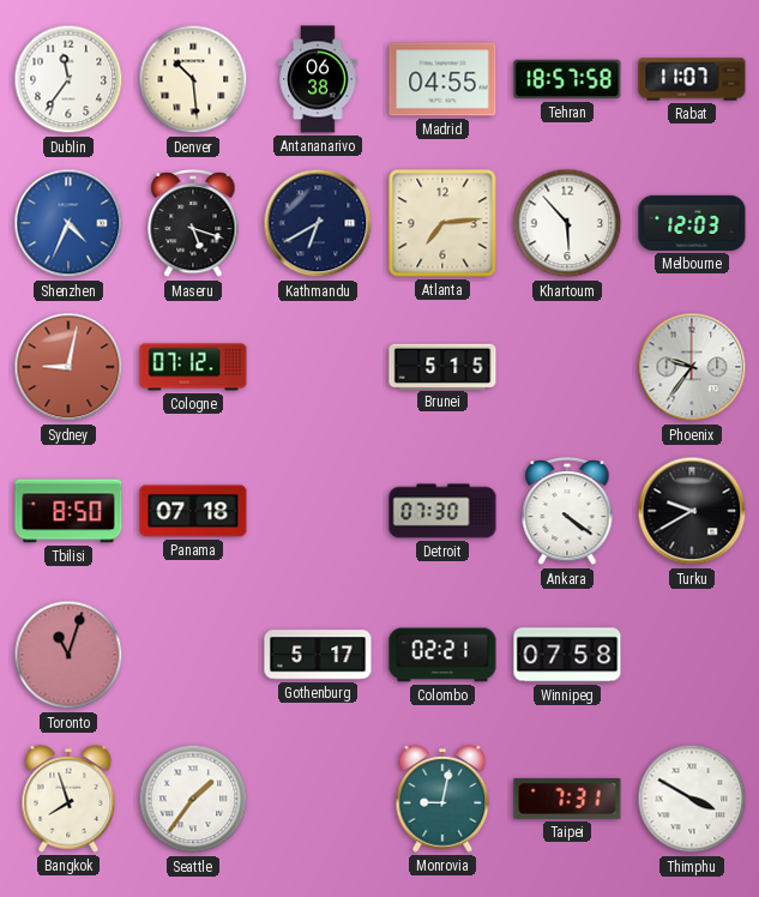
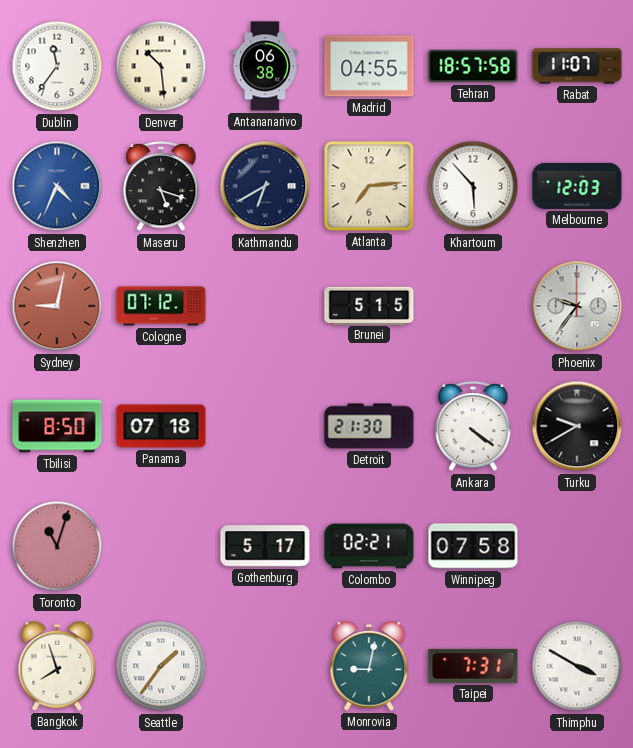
Detroit: 07:30 -> 21:30 (369, 426)
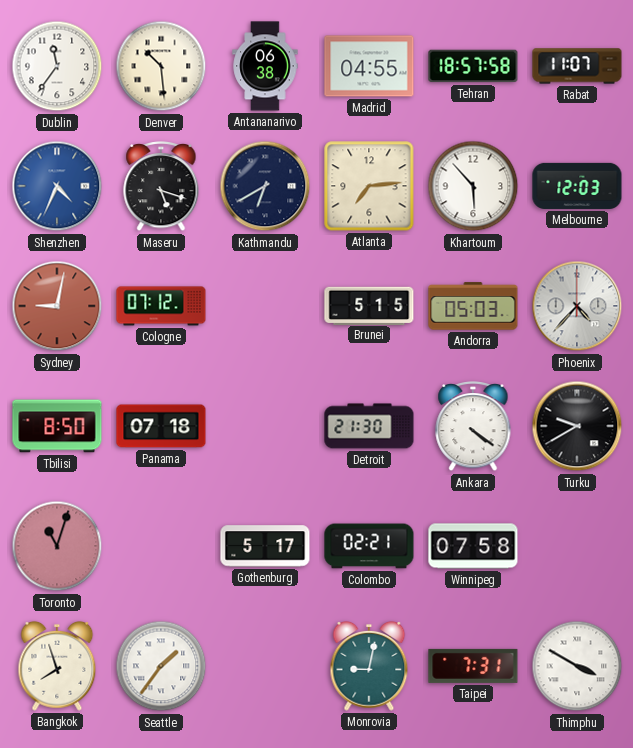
Andorra: none -> 05:03 (473, 306)
Phoenix: 9:36 -> 4:37 (577, 306)
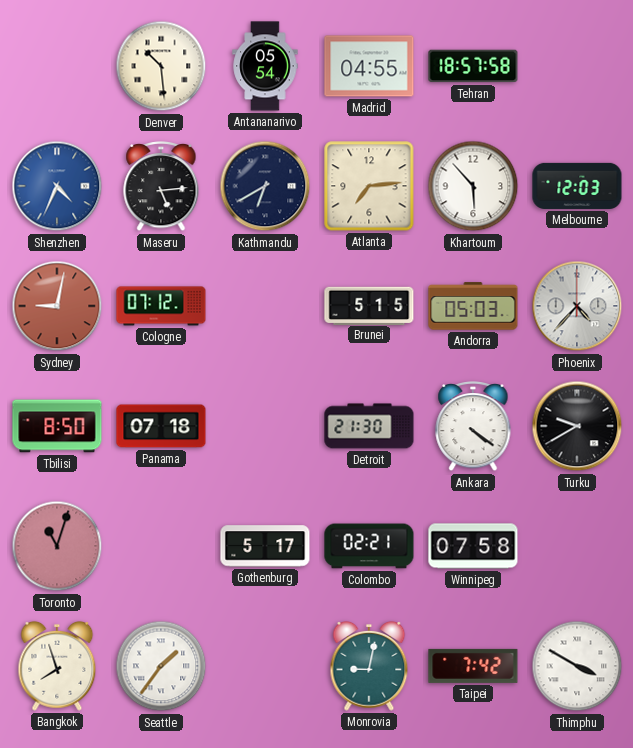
Dublin: 11:36 -> none (57, 66)
Antananarivo: 06:38 -> 05:54 (265, 66)
Rabat: 11:07 -> none (577, 66)
Maseru: 5:18 -> 5:14 (161, 187)
Taipei: 7:31 -> 7:42 (473, 666)
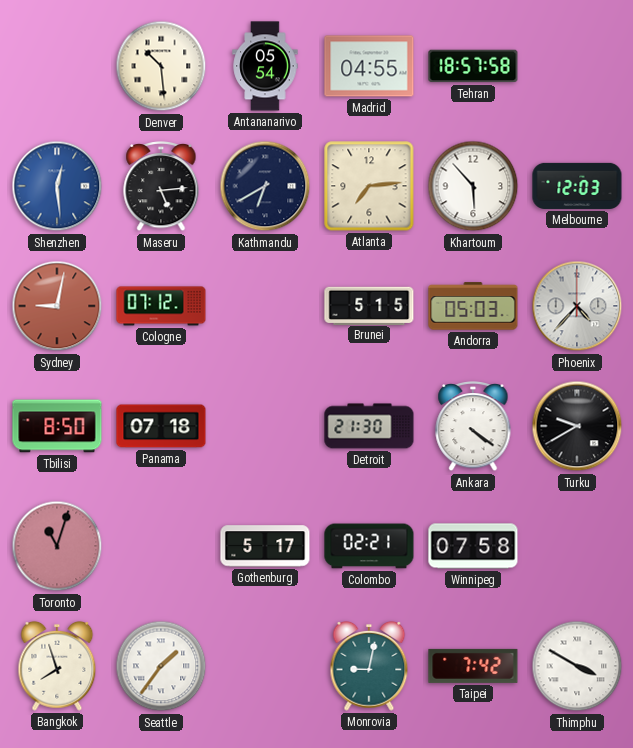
Shenzhen: 4:34 -> 12:29 (57, 186)
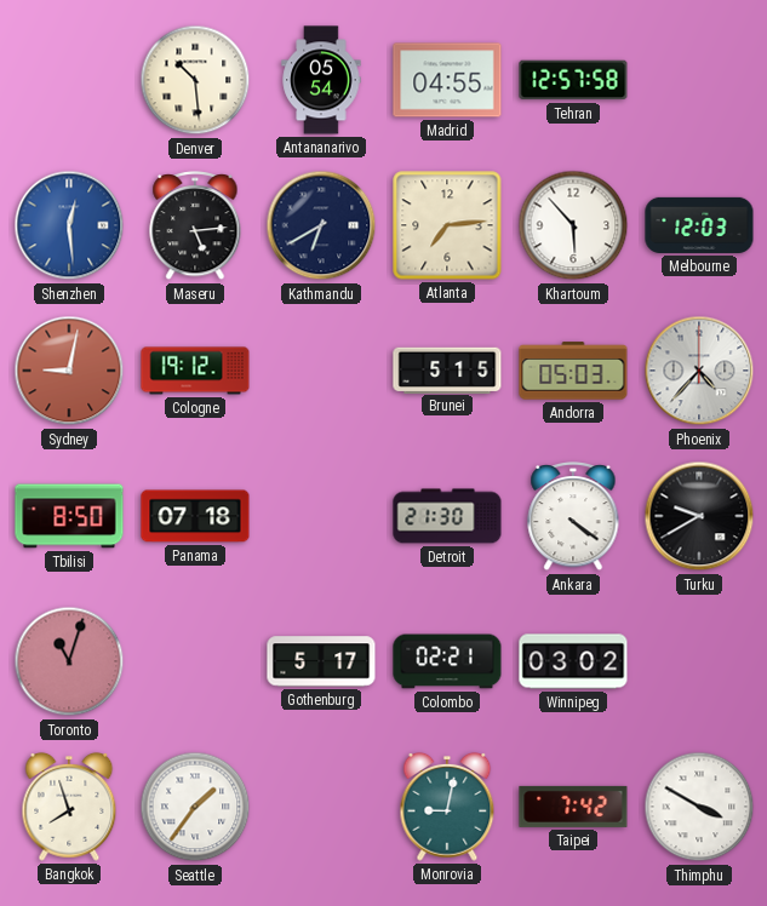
Tehran: 18:57 -> 12:57 (573, 80)
Cologne: 07:12 -> 19:12 (195, 371)
Winnipeg: 07:58 -> 03:02 (573, 661)
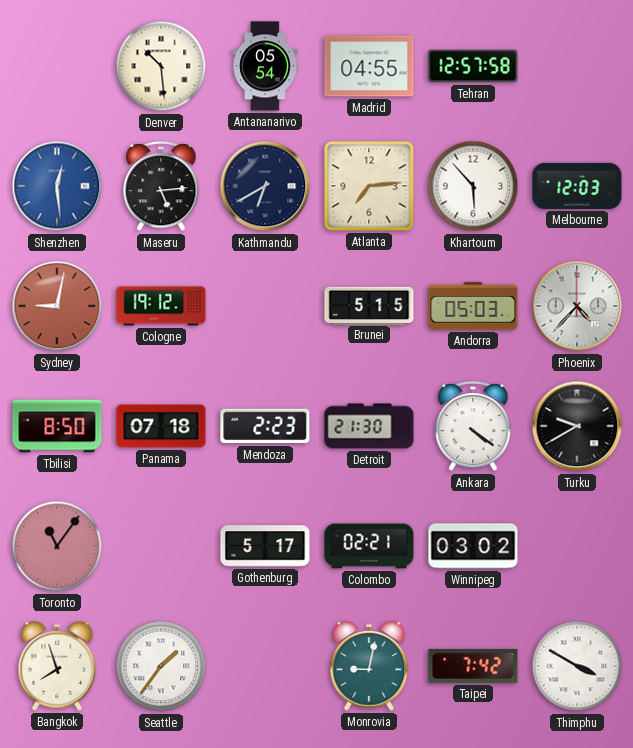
Mendoza: none -> 2:23 (265, 426)
Toronto: 11:03 -> 11:06 (57, 546)
